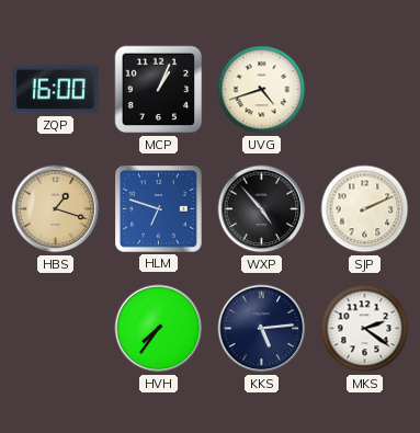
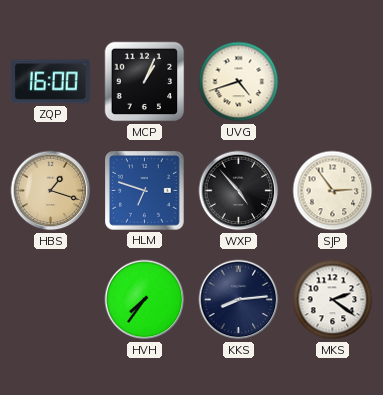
SJP: 2:11 -> 2:54 (333, 191)
KKS: 5:14 -> 8:14 (239, 300)
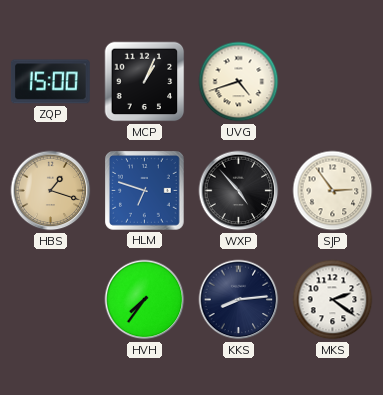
ZQP: 16:00 -> 15:00 (50, 82)
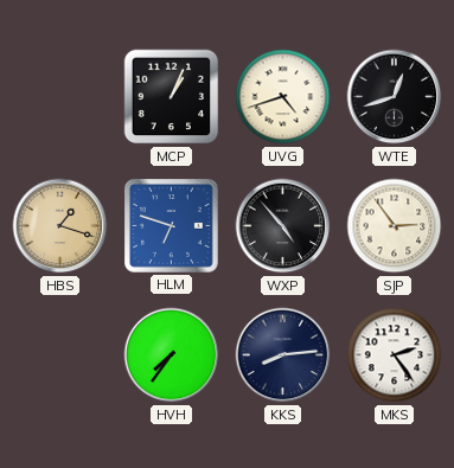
ZQP: 15:00 -> none (50, 82)
WTE: none -> 12:42 (395, 97)
MKS: 2:21 -> 2:24 (395, 355)
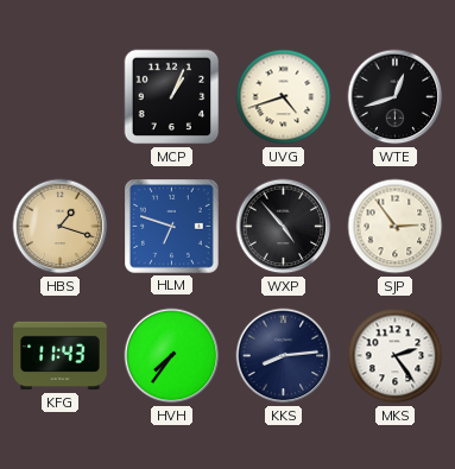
KFG: none -> 11:43 (61, 356)
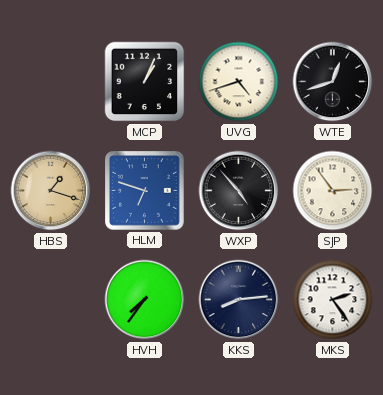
KFG: 11:43 -> none (61, 356)
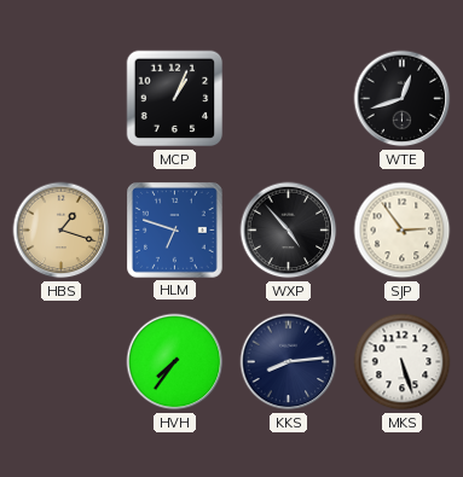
UVG: 4:42 -> none (239, 82)
MKS: 2:24 -> 5:27 (403, 362)
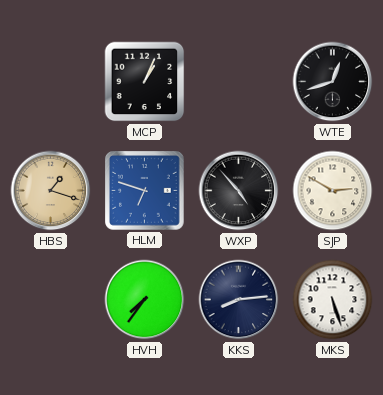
SJP: 2:54 -> 2:50 (333, 191)
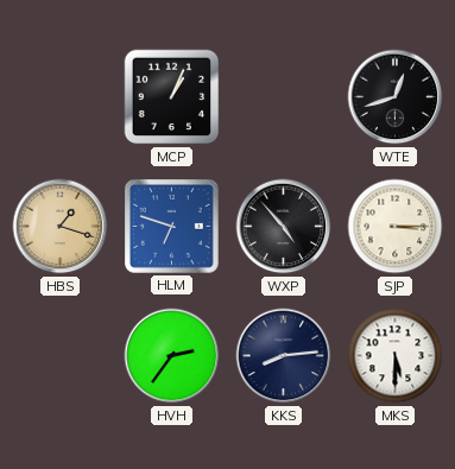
SJP: 2:50 -> 3:15 (396, 227)
HVH: 7:36 -> 2:36 (172, 356)
MKS: 5:27 -> 5:30 (396, 356)
